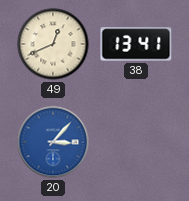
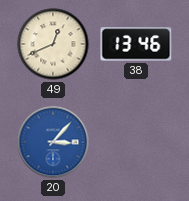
38: 13:41 -> 13:46 (136, 44)
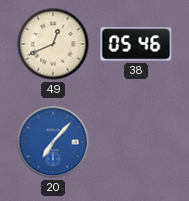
38: 13:46 -> 05:46 (136, 44)
20: 3:07 -> 7:07 (53, 142)
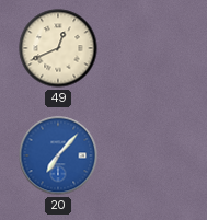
38: 05:46 -> none (136, 44)
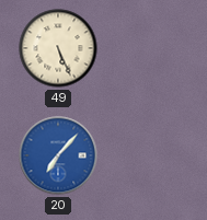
49: 12:41 -> 5:26 (58, 48)
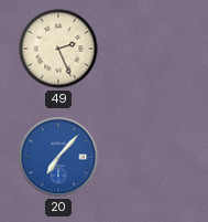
49: 5:26 -> 2:26 (58, 49)
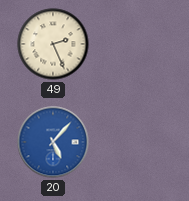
20: 7:07 -> 5:07 (53, 142)
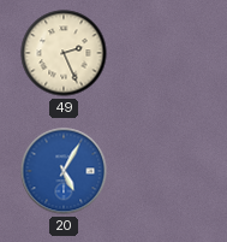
20: 5:07 -> 5:05 (64, 171)
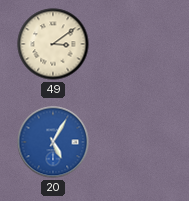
49: 2:26 -> 3:09 (53, 44)
